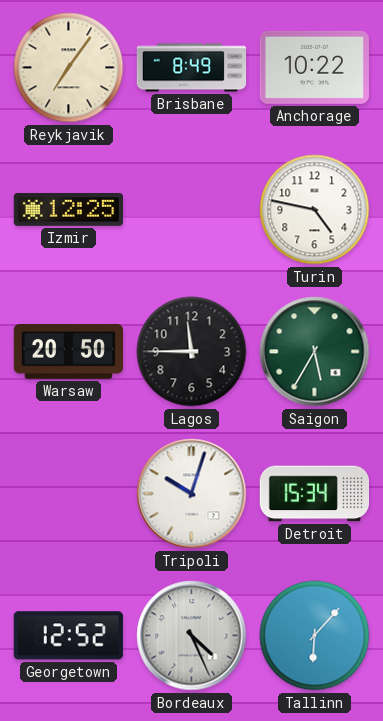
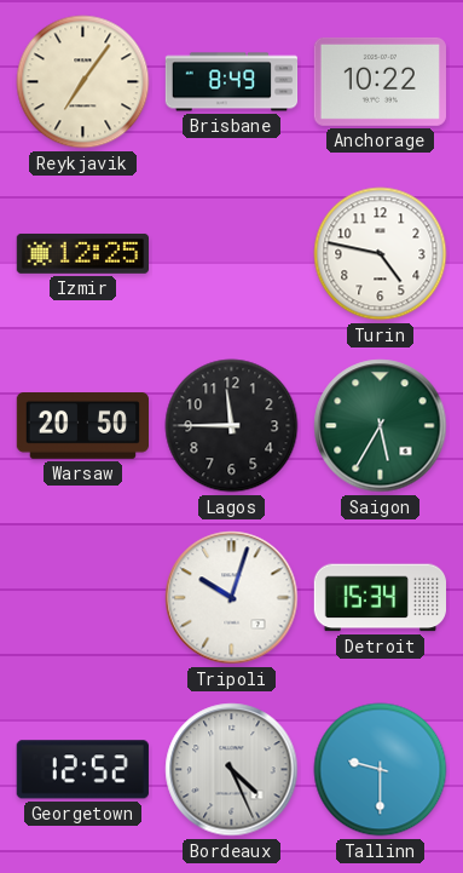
Tallinn: 6:07 -> 9:30 (381, 770)
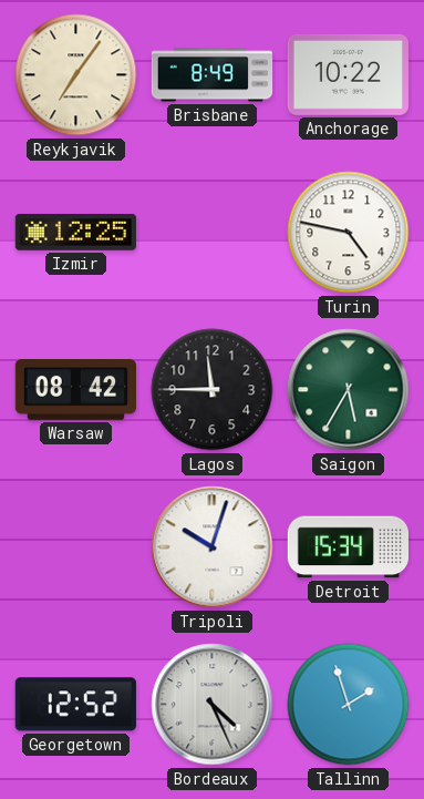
Warsaw: 20:50 -> 08:42 (75, 390)
Tallinn: 9:30 -> 1:57 (349, 705)
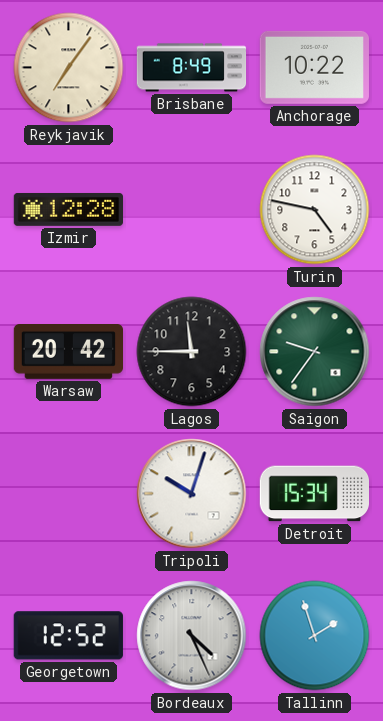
Izmir: 12:25 -> 12:28 (68, 209)
Warsaw: 08:42 -> 20:42 (68, 352)
Saigon: 5:35 -> 9:36 (315, 352)
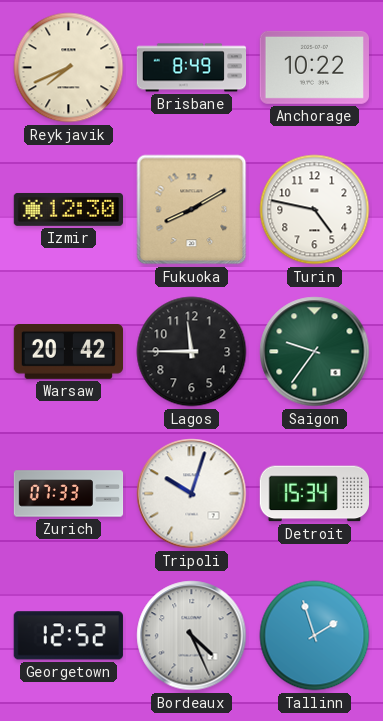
Reykjavik: 7:06 -> 7:41 (69, 68)
Izmir: 12:28 -> 12:30 (68, 209)
Fukuoka: none -> 8:10 (192, 210)
Zurich: none -> 07:33 (69, 494)
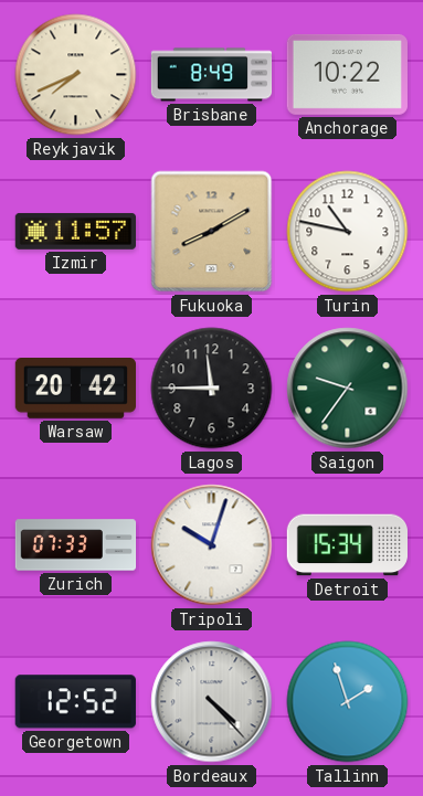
Izmir: 12:30 -> 11:57 (75, 231)
Turin: 4:47 -> 10:47 (348, 232)
Bordeaux: 4:26 -> 4:23 (212, 702)
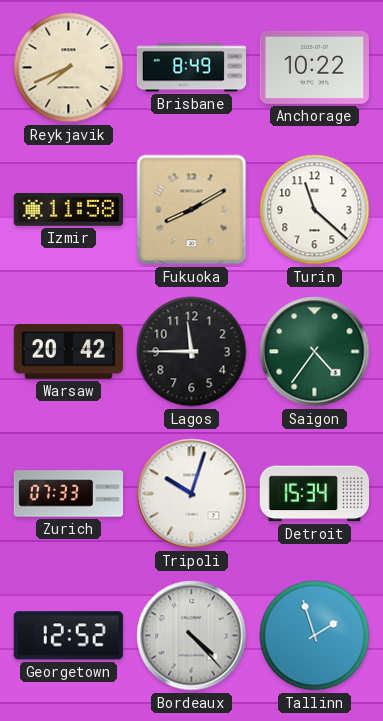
Izmir: 11:57 -> 11:58 (68, 209)
Turin: 10:47 -> 11:22 (315, 210)
Saigon: 9:36 -> 4:36 (315, 352)
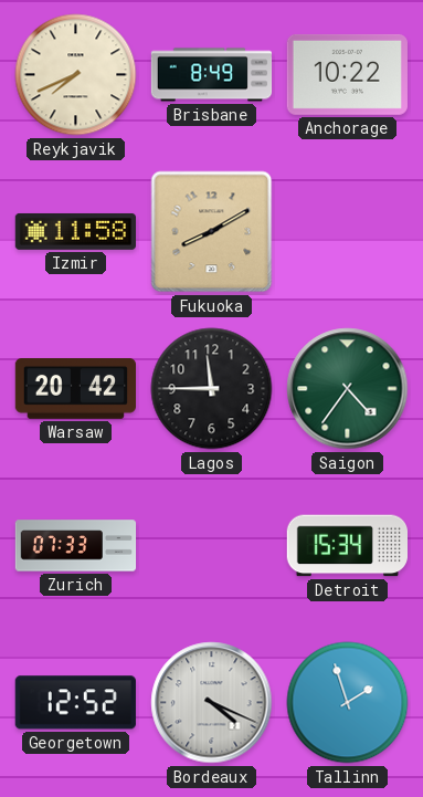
Turin: 11:22 -> none (315, 210)
Tripoli: 10:03 -> none (192, 494)
Bordeaux: 4:23 -> 4:19 (212, 703)
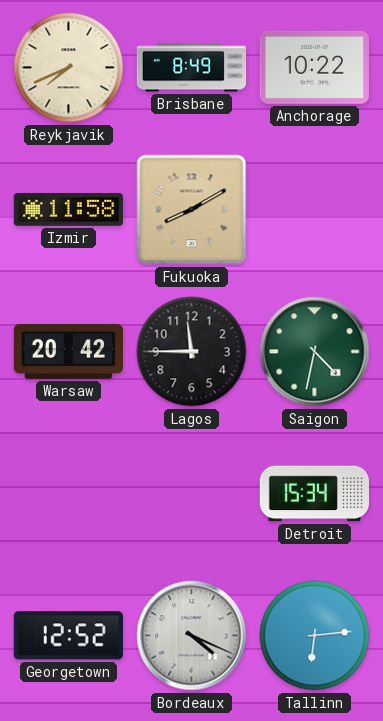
Saigon: 4:36 -> 4:32 (315, 352)
Zurich: 07:33 -> none (76, 546)
Tallinn: 1:57 -> 6:14 (315, 636)
